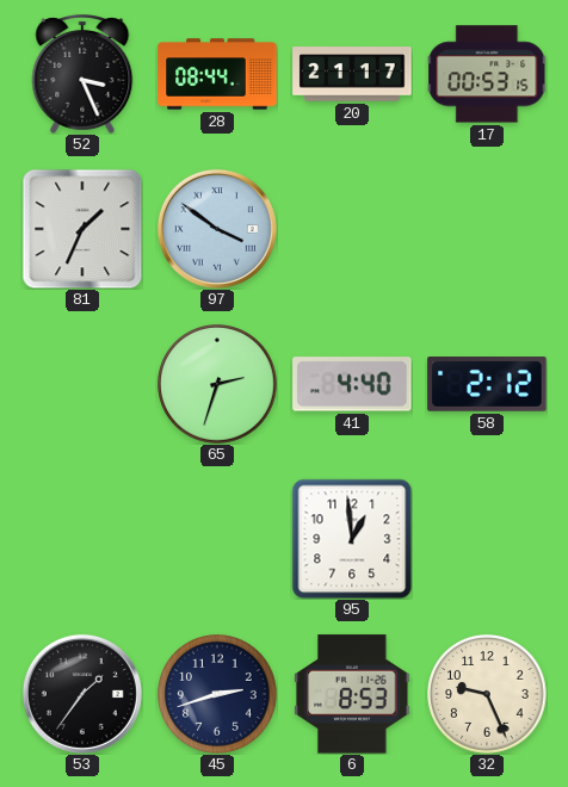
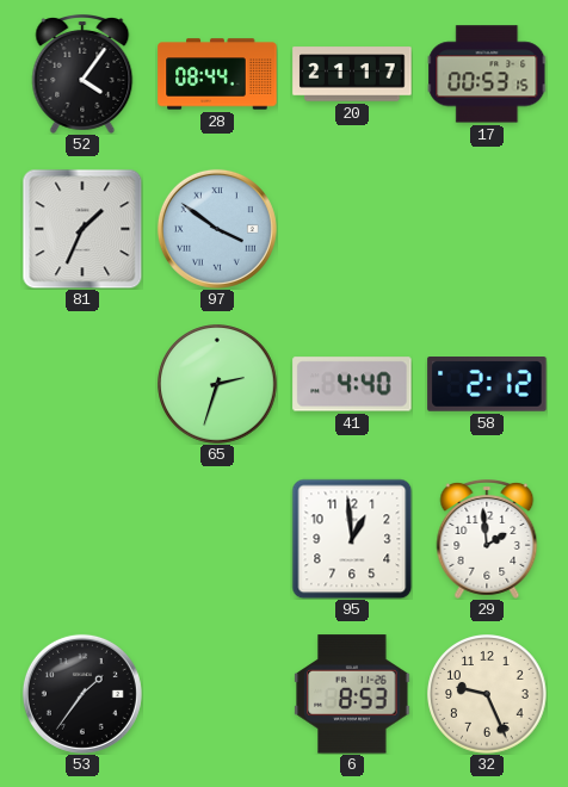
52: 3:26 -> 4:06 (82, 75)
29: none -> 1:59 (487, 540)
45: 2:42 -> none (217, 694)
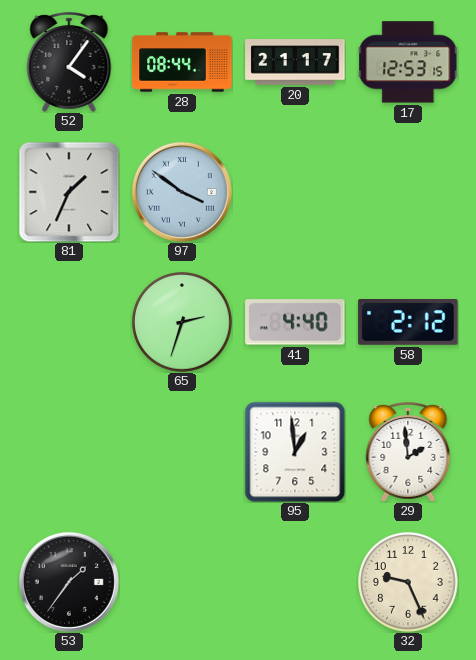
17: 00:53 -> 12:53 (408, 62)
6: 8:53 -> none (352, 694)
